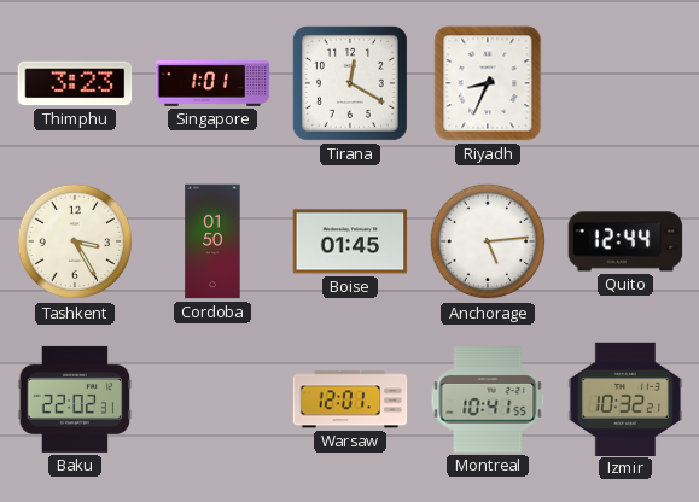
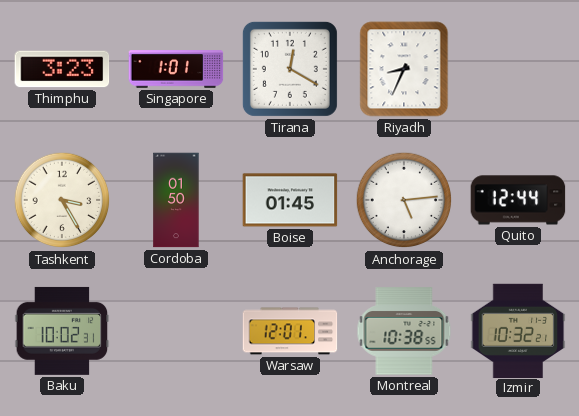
Baku: 22:02 -> 10:02 (62, 331)
Montreal: 10:41 -> 10:38 (404, 331)
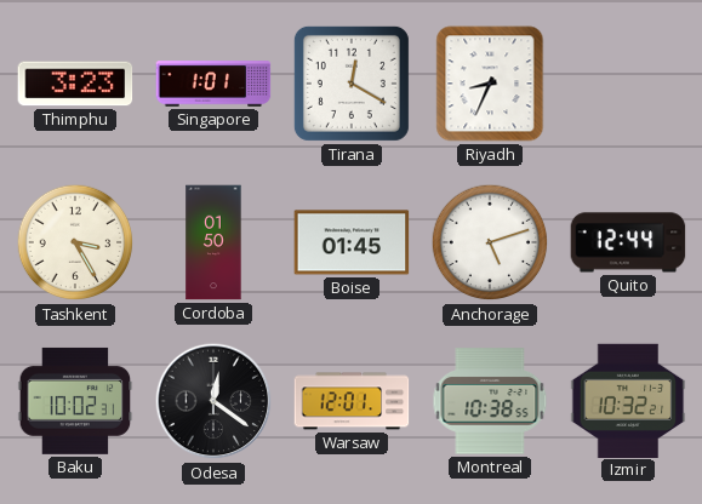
Anchorage: 5:14 -> 5:12 (490, 242)
Odesa: none -> 12:21 (213, 401)
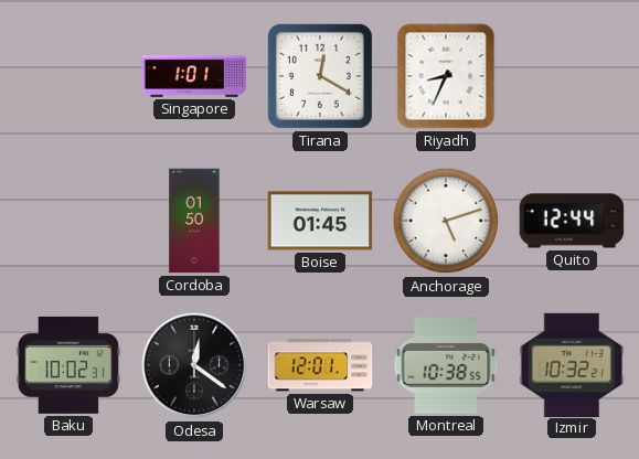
Thimphu: 3:23 -> none (75, 84)
Tashkent: 3:25 -> none (75, 242)
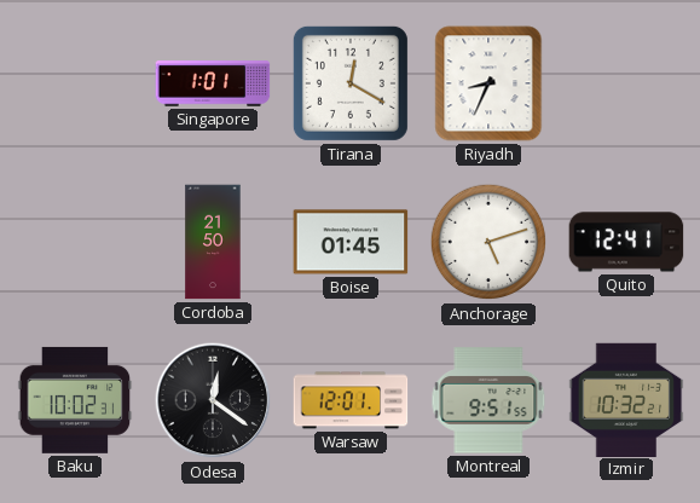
Cordoba: 01:50 -> 21:50 (213, 242)
Quito: 12:44 -> 12:41 (626, 242)
Montreal: 10:38 -> 9:51 (488, 400)
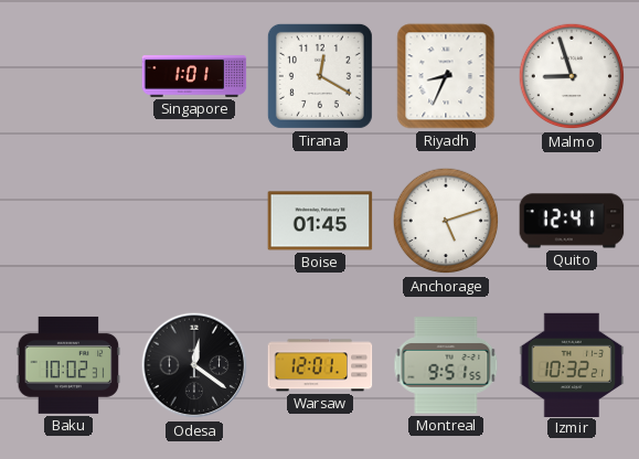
Malmo: none -> 8:57 (572, 76)
Cordoba: 21:50 -> none (213, 242)
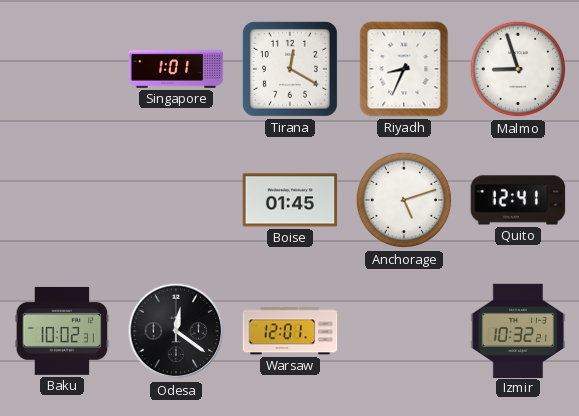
Montreal: 9:51 -> none (446, 365)
